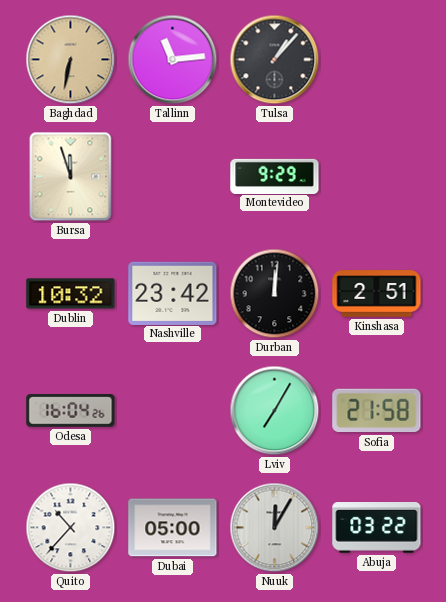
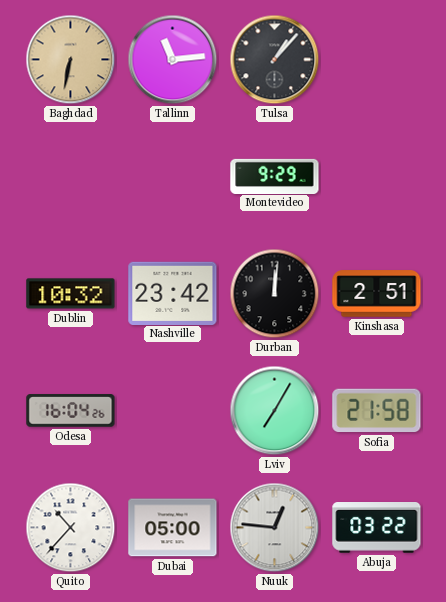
Bursa: 11:57 -> none (71, 177)
Nuuk: 12:05 -> 12:46 (275, 528)
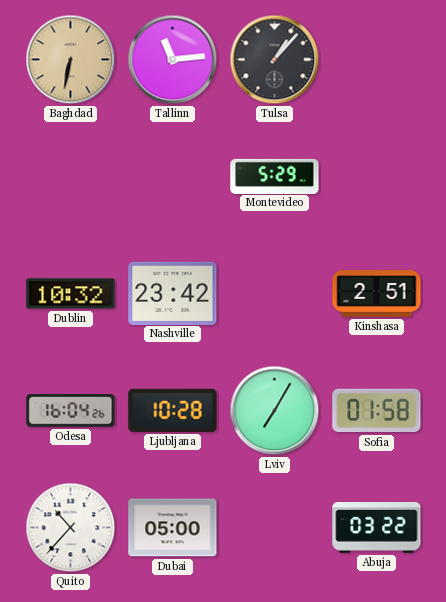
Montevideo: 9:29 -> 5:29 (275, 176)
Durban: 12:01 -> none (275, 294)
Ljubljana: none -> 10:28 (173, 410)
Sofia: 21:58 -> 01:58 (377, 411)
Nuuk: 12:46 -> none (275, 528)
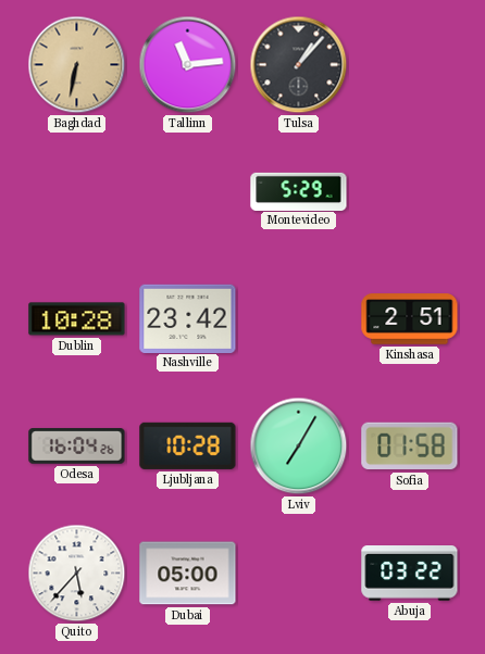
Dublin: 10:32 -> 10:28 (77, 319)
Quito: 10:37 -> 5:37 (77, 574)
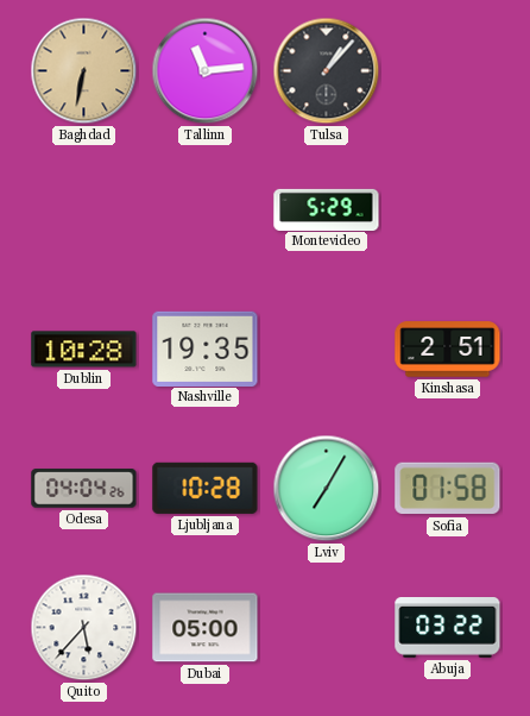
Nashville: 23:42 -> 19:35 (206, 348)
Odesa: 16:04 -> 04:04 (84, 489)
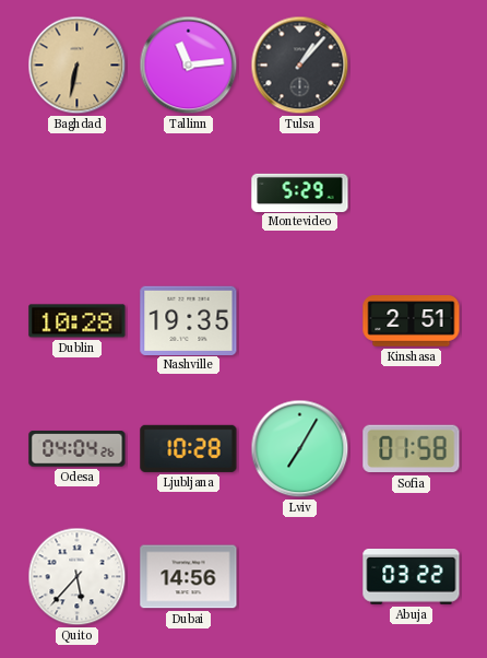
Dubai: 05:00 -> 14:56 (189, 577)
